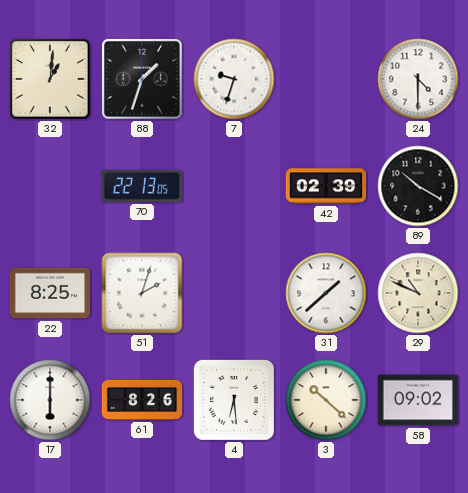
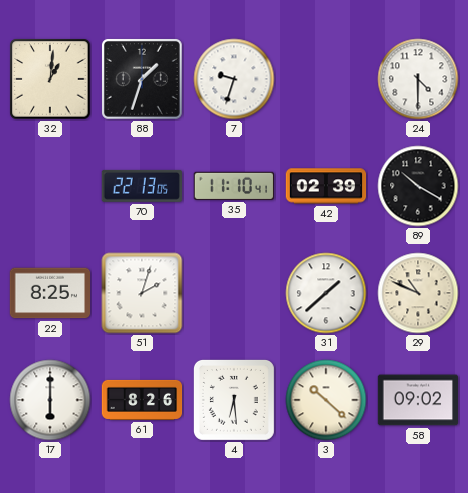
35: none -> 11:10 (233, 186)
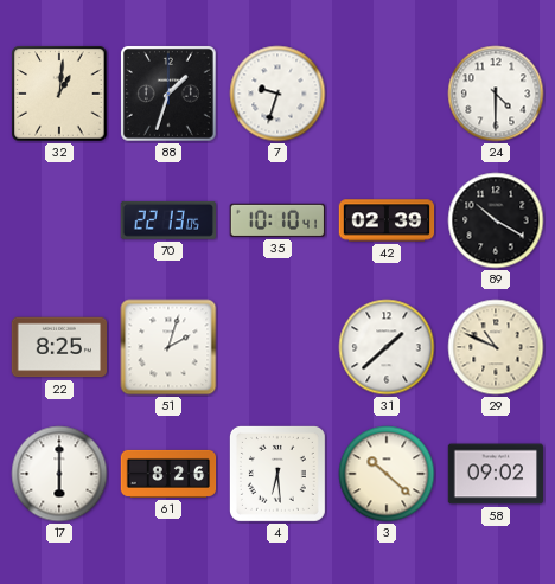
35: 11:10 -> 10:10 (276, 220)
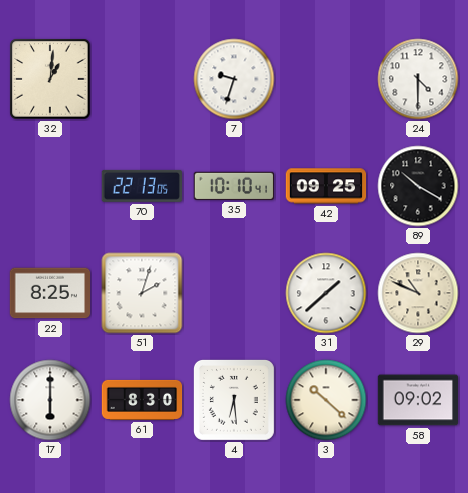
88: 1:33 -> none (168, 94)
42: 02:39 -> 09:25 (326, 186)
61: 8:26 -> 8:30 (142, 400)
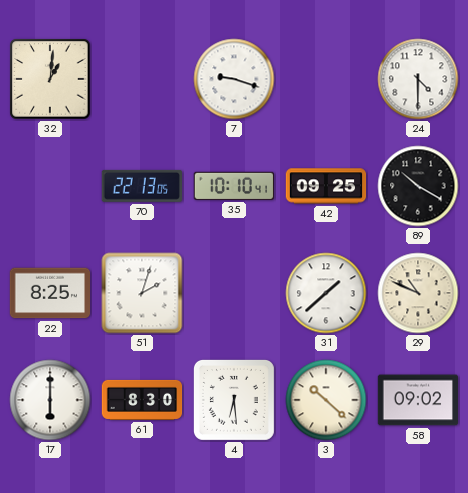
7: 9:33 -> 9:18 (234, 79)
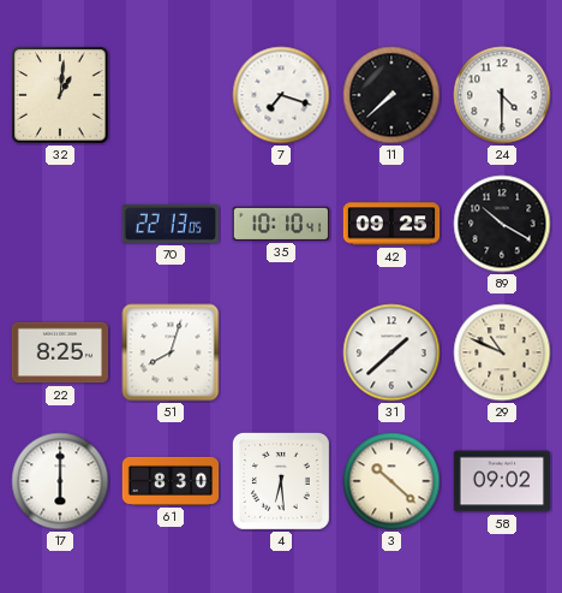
7: 9:18 -> 7:18 (281, 95)
11: none -> 7:38 (391, 95)
51: 2:03 -> 8:03 (171, 352)
